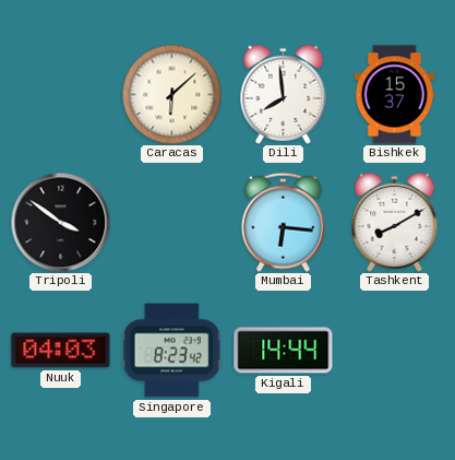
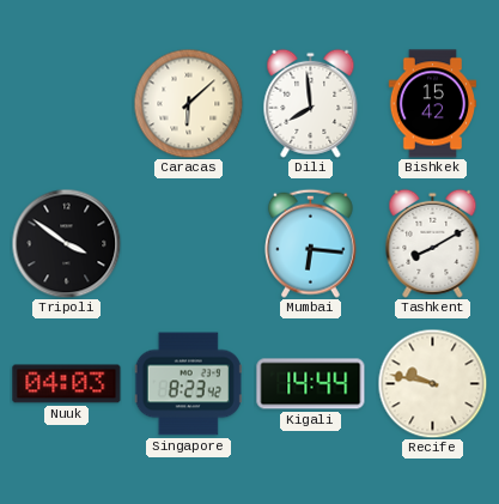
Bishkek: 15:37 -> 15:42 (432, 104)
Recife: none -> 9:47 (432, 383)
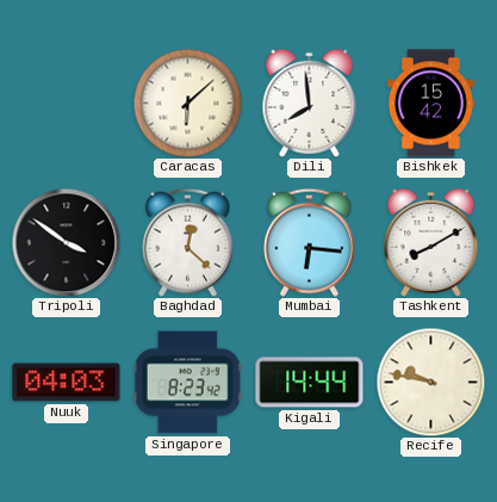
Baghdad: none -> 12:22 (187, 242)
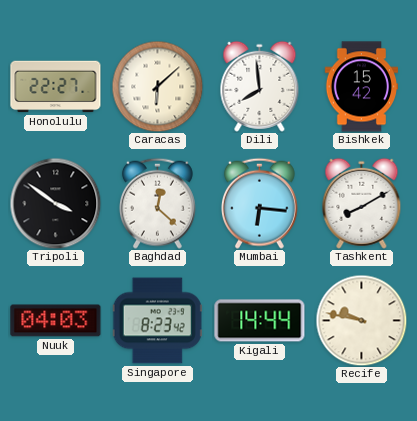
Honolulu: none -> 22:27 (56, 87)
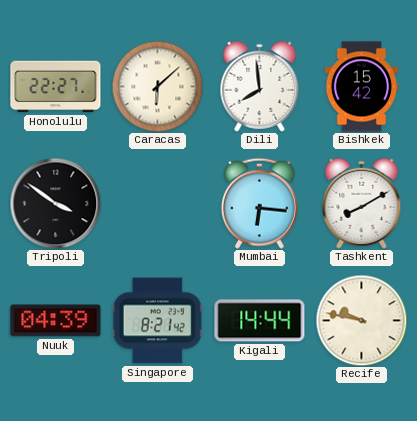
Baghdad: 12:22 -> none (157, 203)
Nuuk: 04:03 -> 04:39 (56, 321)
Singapore: 8:23 -> 8:21 (157, 321)
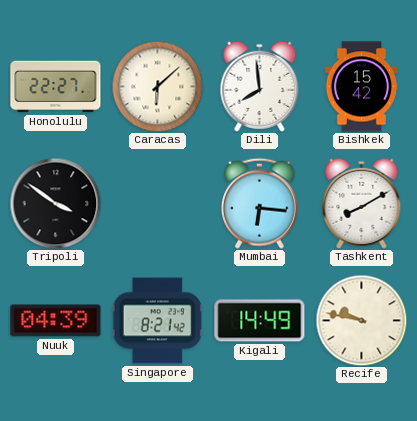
Kigali: 14:44 -> 14:49 (260, 321)
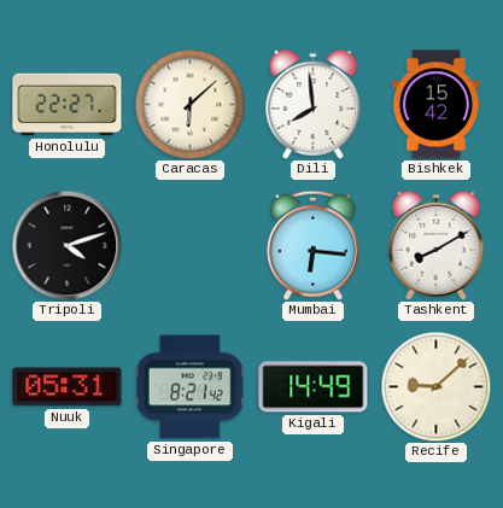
Tripoli: 3:51 -> 4:12 (66, 245)
Nuuk: 04:39 -> 05:31 (68, 387)
Recife: 9:47 -> 9:08 (435, 386)
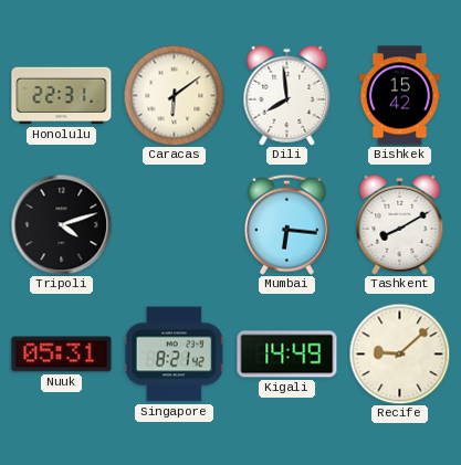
Honolulu: 22:27 -> 22:31 (62, 96)
Caracas: 6:08 -> 6:09 (174, 95)
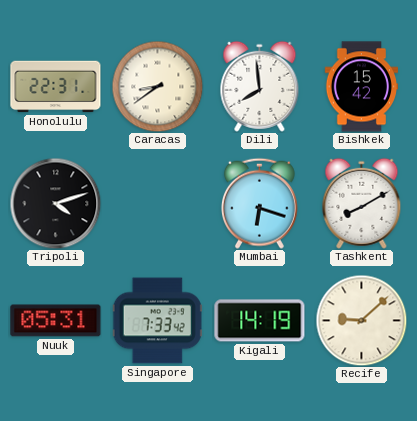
Caracas: 6:09 -> 8:39 (157, 86)
Mumbai: 6:16 -> 6:18 (259, 203)
Singapore: 8:21 -> 7:33 (157, 321)
Kigali: 14:49 -> 14:19 (260, 321)
